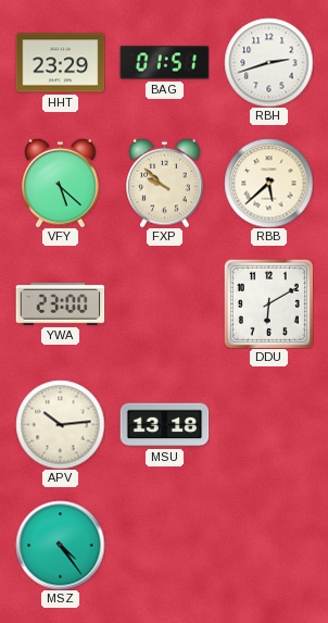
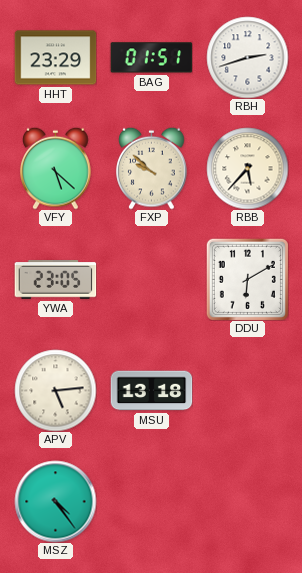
RBB: 5:38 -> 5:37 (247, 168)
YWA: 23:00 -> 23:05 (55, 280)
APV: 10:14 -> 5:14 (55, 390)
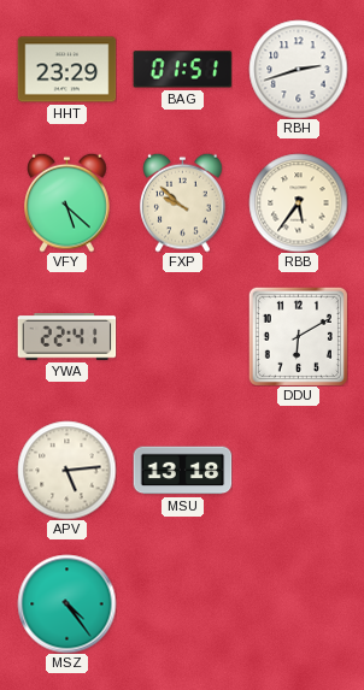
RBB: 5:37 -> 5:36 (298, 202)
YWA: 23:05 -> 22:41 (66, 337)
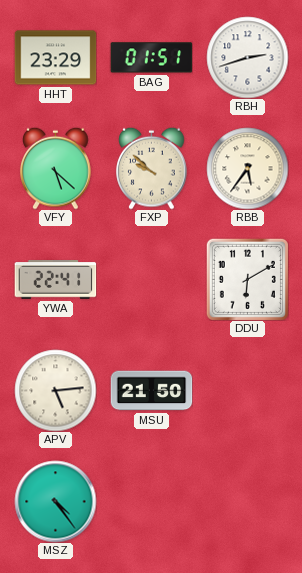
MSU: 13:18 -> 21:50 (151, 391)
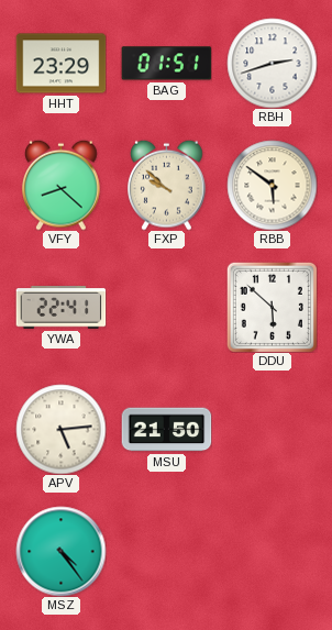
VFY: 5:22 -> 8:22 (62, 185)
RBB: 5:36 -> 5:51 (272, 185)
DDU: 6:10 -> 5:52 (272, 307)
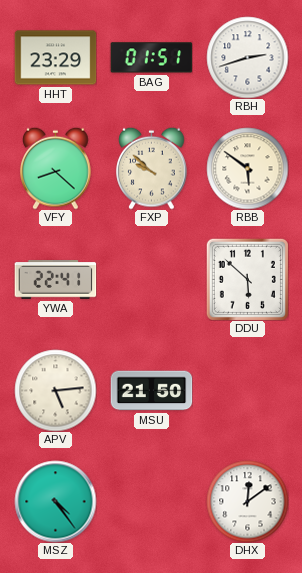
DHX: none -> 12:09 (247, 501)
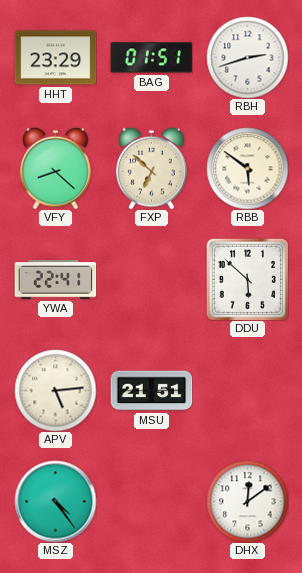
FXP: 9:52 -> 6:52 (152, 168)
MSU: 21:50 -> 21:51 (151, 391)
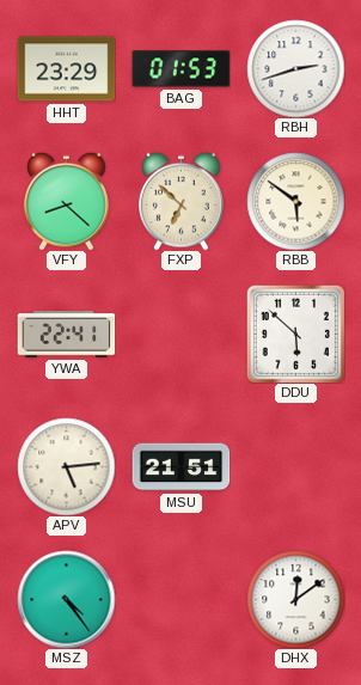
BAG: 01:51 -> 01:53 (180, 69)
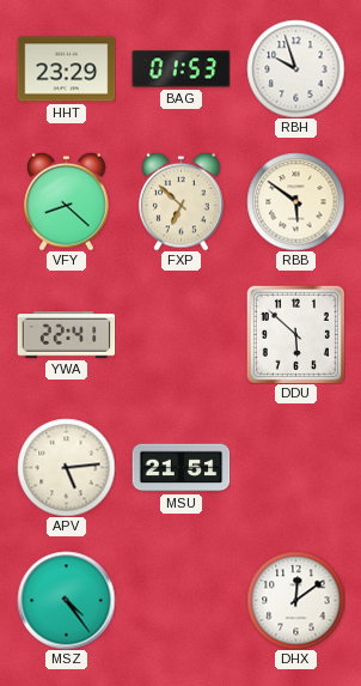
RBH: 2:42 -> 9:57 (295, 68)
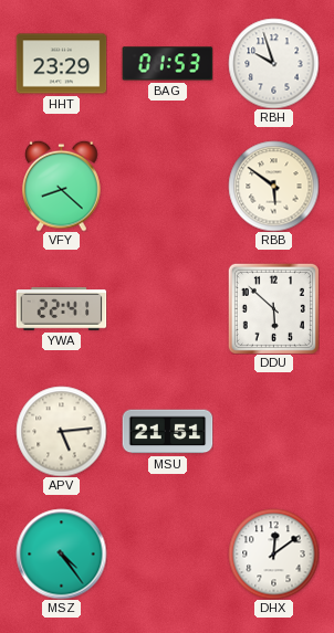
FXP: 6:52 -> none (182, 201)
